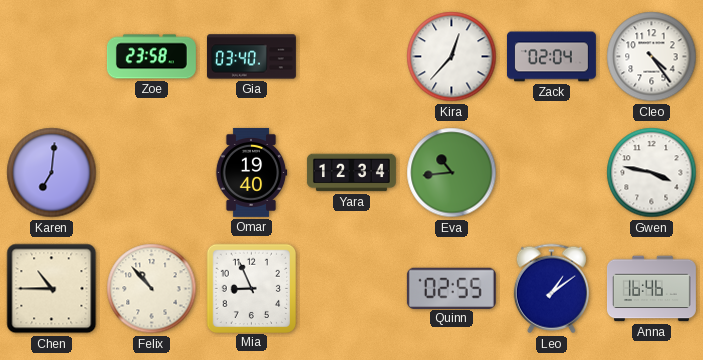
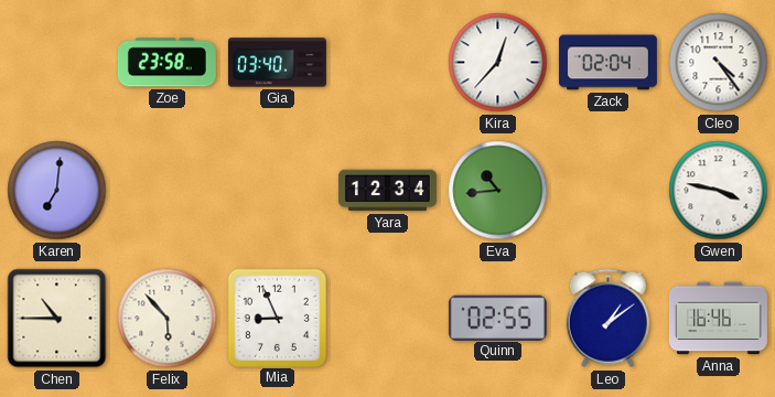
Omar: 19:40 -> none (251, 172)
Felix: 10:53 -> 5:53 (168, 319)
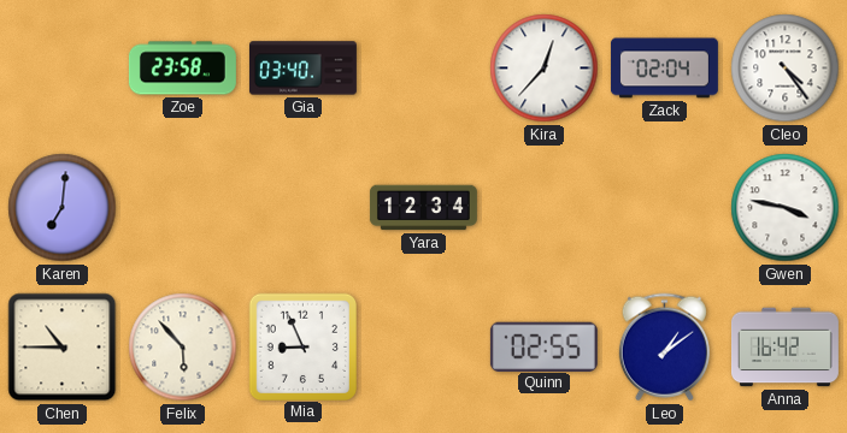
Eva: 10:44 -> none (498, 191)
Anna: 16:46 -> 16:42 (784, 348)
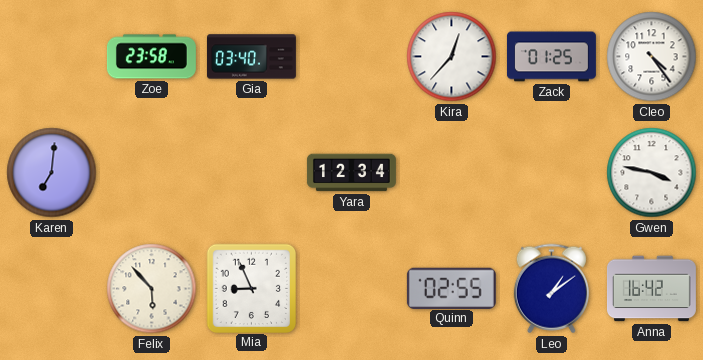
Zack: 02:04 -> 01:25 (551, 57)
Chen: 10:45 -> none (63, 348)
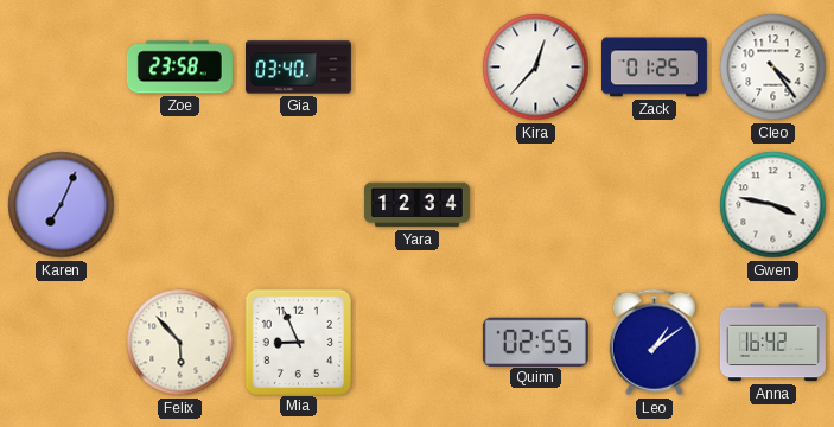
Karen: 7:01 -> 7:04 (62, 205)
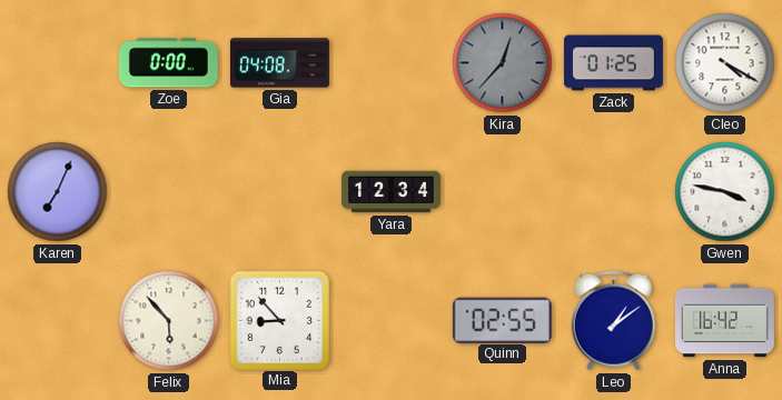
Zoe: 23:58 -> 0:00 (168, 63)
Gia: 03:40 -> 04:08 (279, 63)
Kira dial: white -> grey (503, 63)
Cleo: 4:24 -> 4:20 (725, 63)
Mia: 8:56 -> 8:53 (279, 320)
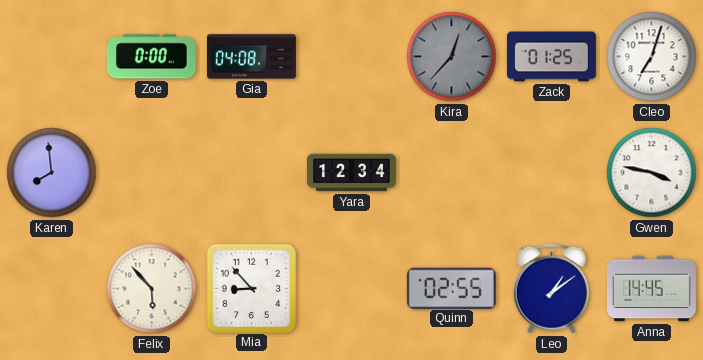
Cleo: 4:20 -> 7:03 (652, 57)
Karen: 7:04 -> 7:59 (52, 173)
Anna: 16:42 -> 14:45 (651, 289)
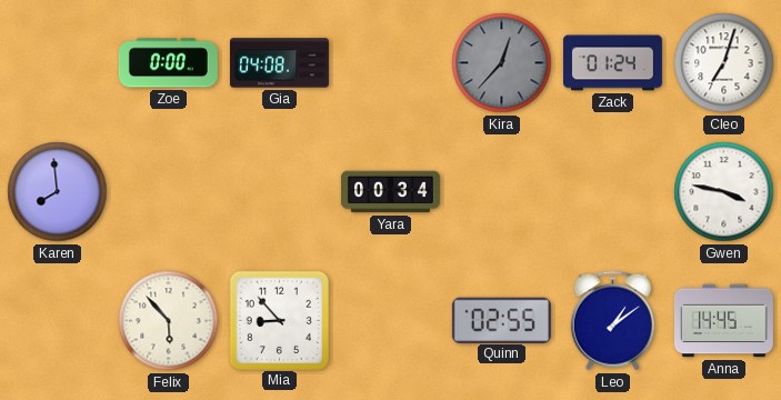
Zack: 01:25 -> 01:24 (612, 63)
Yara: 12:34 -> 00:34 (390, 192)
